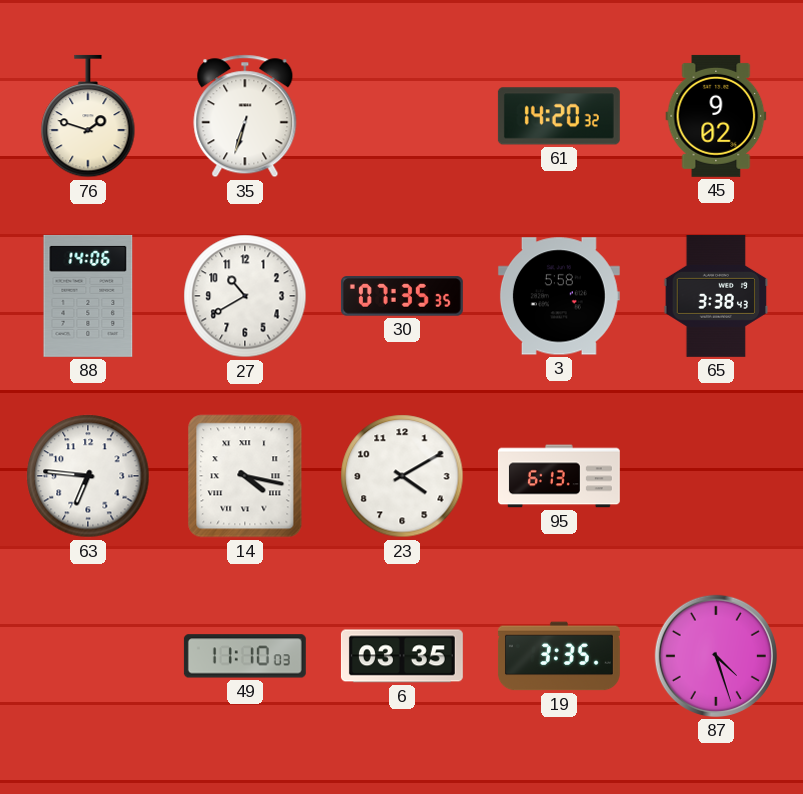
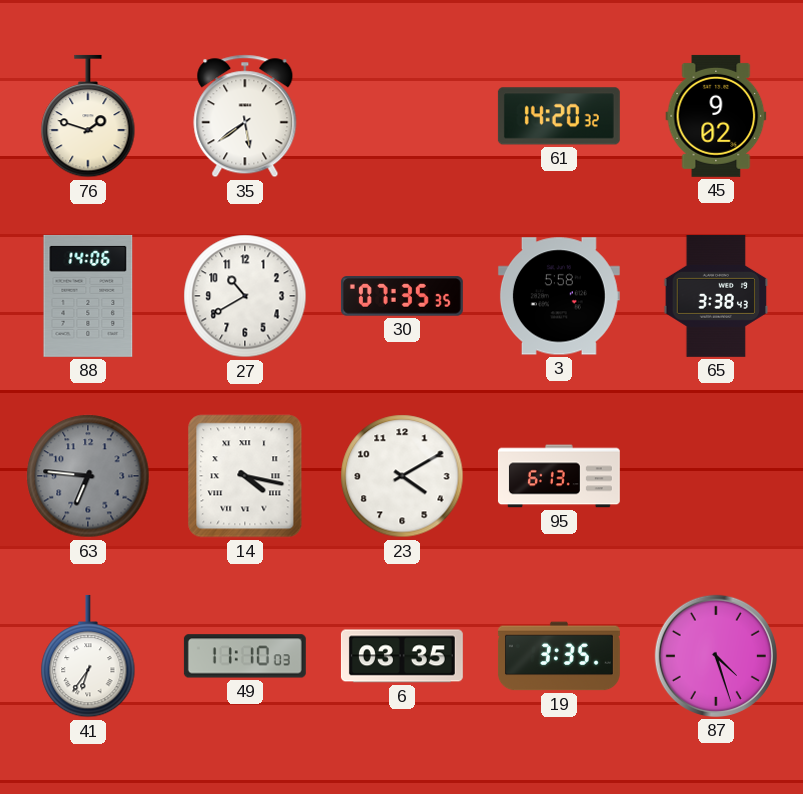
35: 6:33 -> 5:39 (245, 116)
63 dial: white -> grey (88, 476)
41: none -> 6:36 (88, 656)
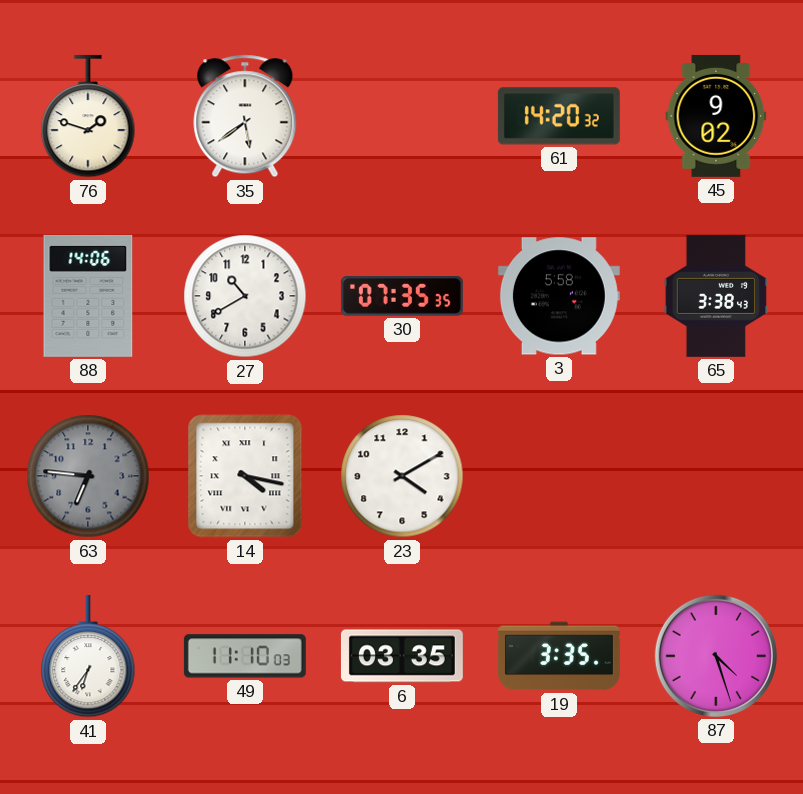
95: 6:13 -> none (559, 476)
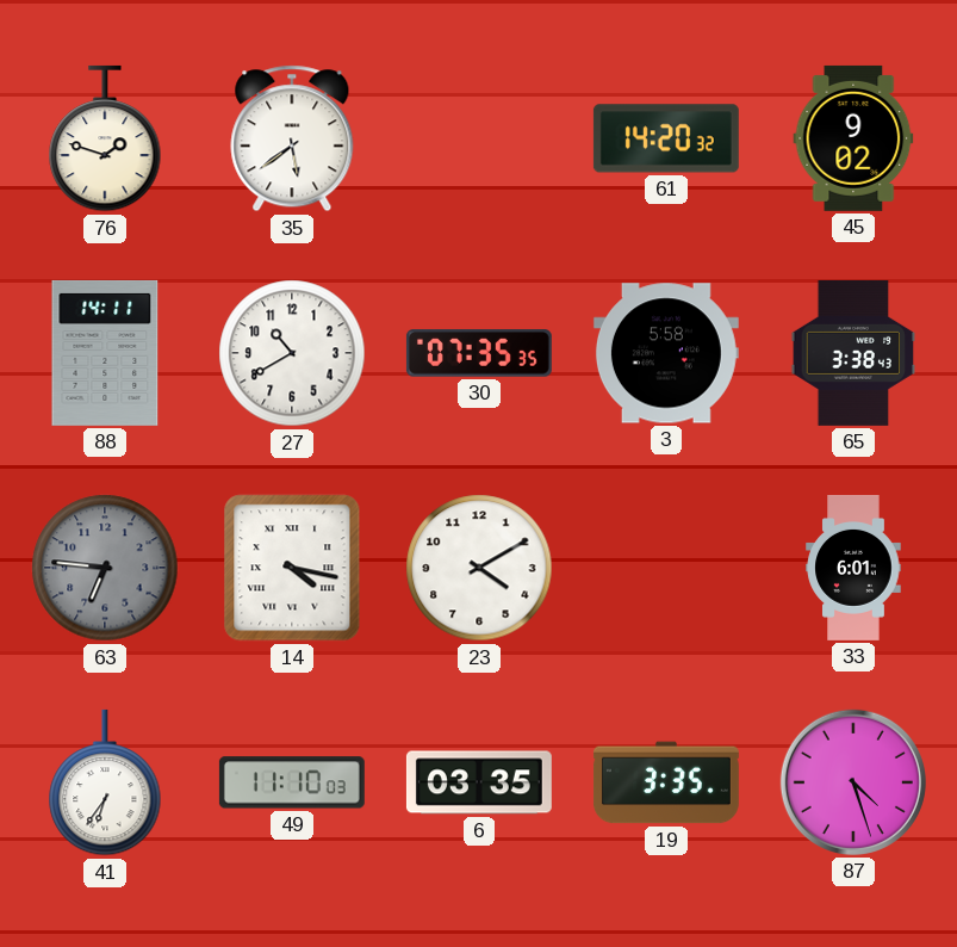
88: 14:06 -> 14:11 (105, 353)
33: none -> 6:01 (853, 569)
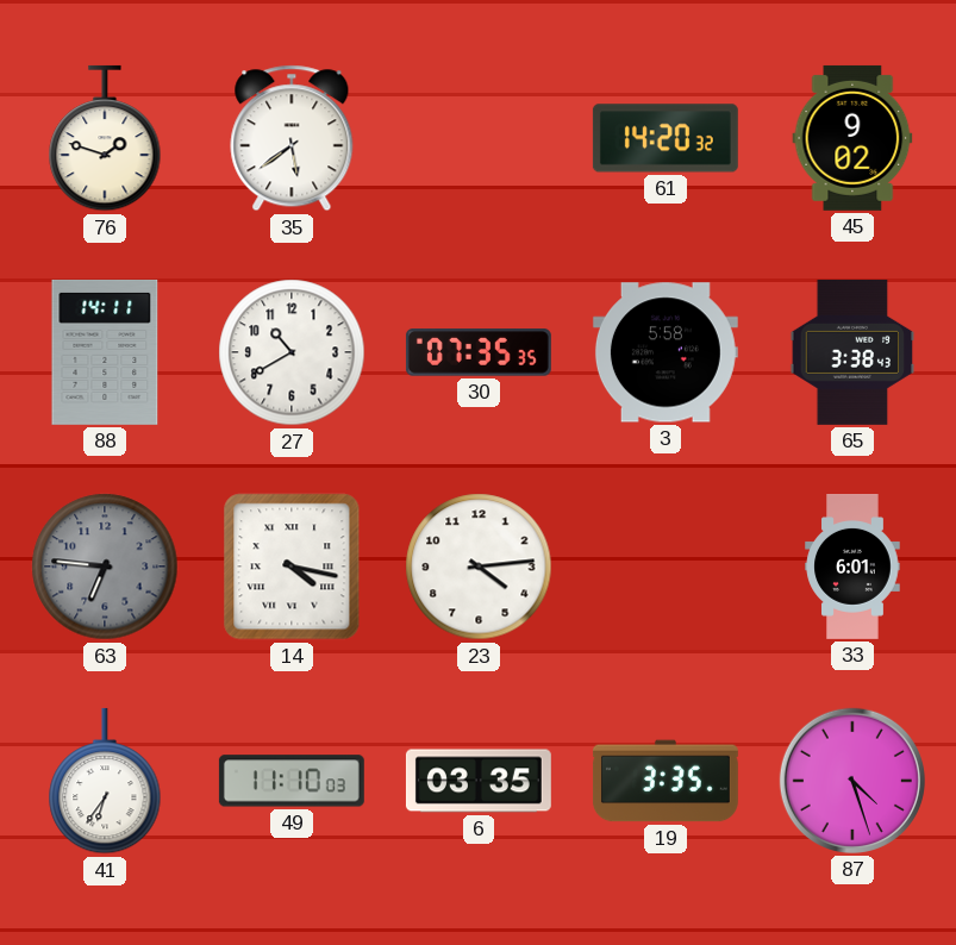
23: 4:10 -> 4:14 (479, 567)
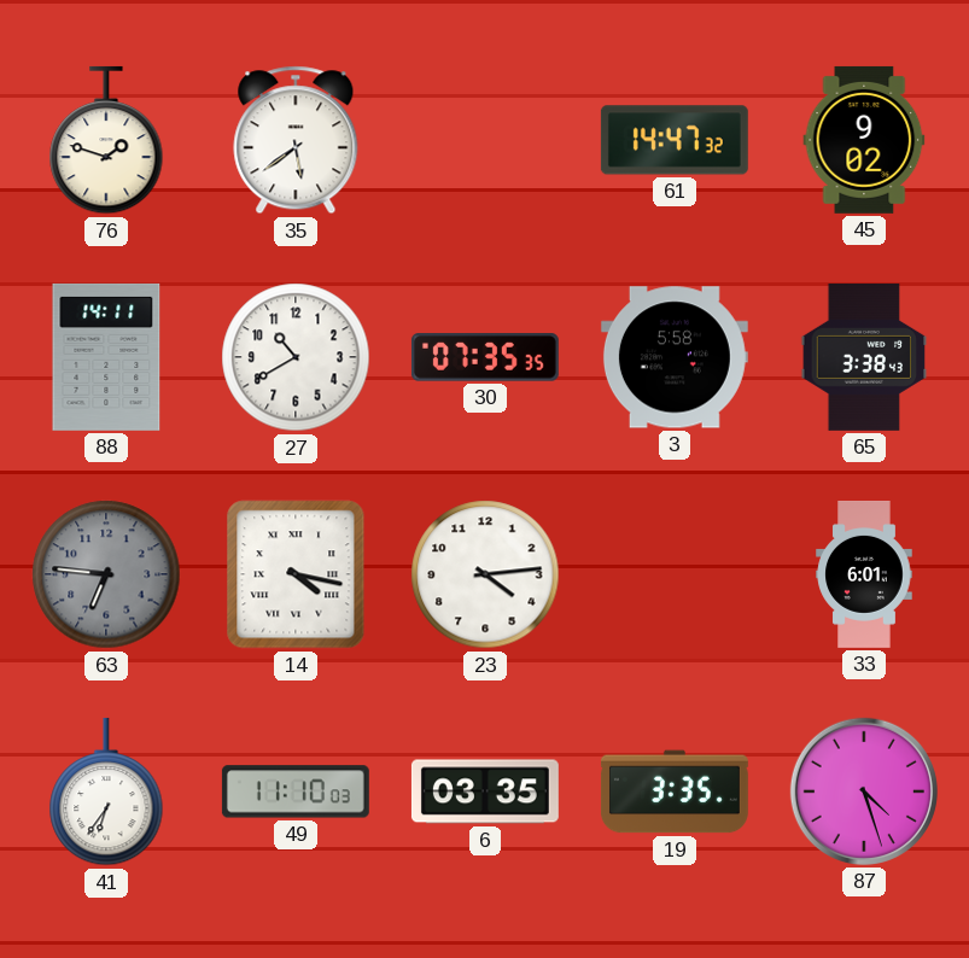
61: 14:20 -> 14:47 (675, 140)
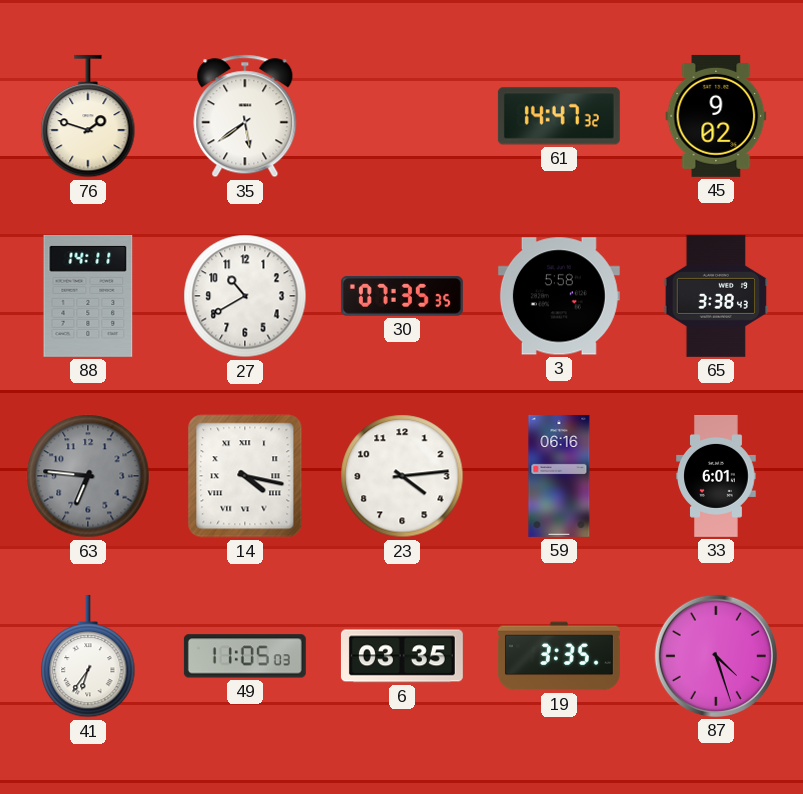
59: none -> 06:16 (559, 476)
49: 11:10 -> 11:05 (245, 656)
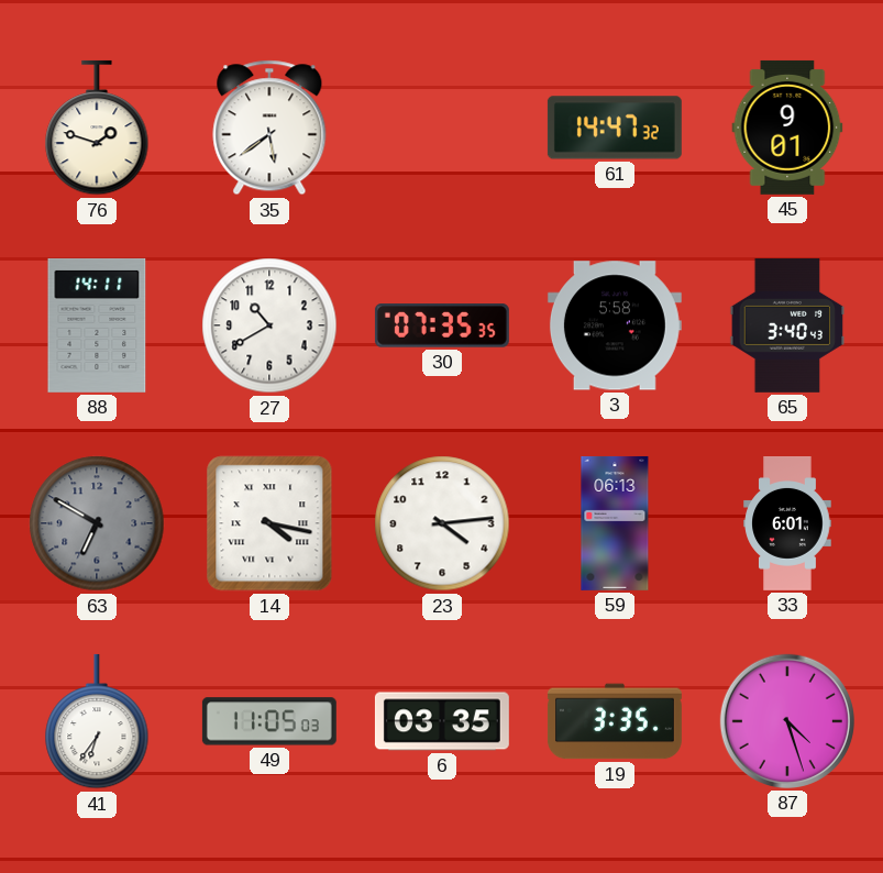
45: 9:02 -> 9:01 (787, 128)
65: 3:38 -> 3:40 (787, 325)
63: 6:46 -> 6:50 (97, 523)
59: 06:16 -> 06:13 (615, 523)
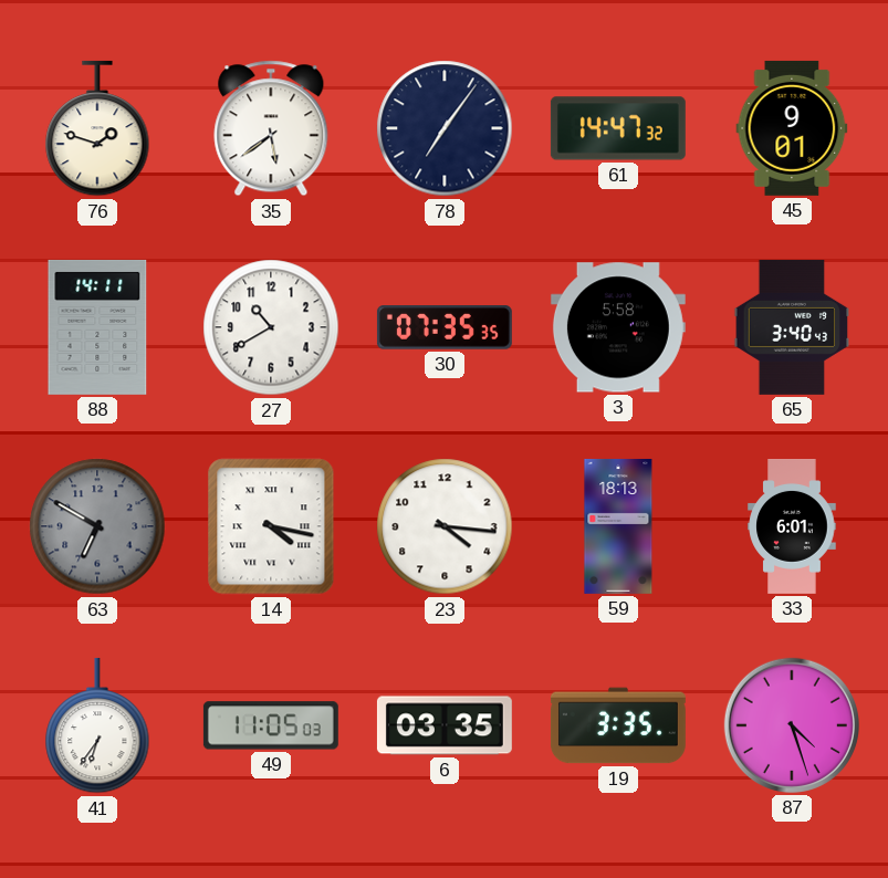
78: none -> 7:06 (445, 128)
23: 4:14 -> 4:16 (445, 526)
59: 06:13 -> 18:13 (618, 526)
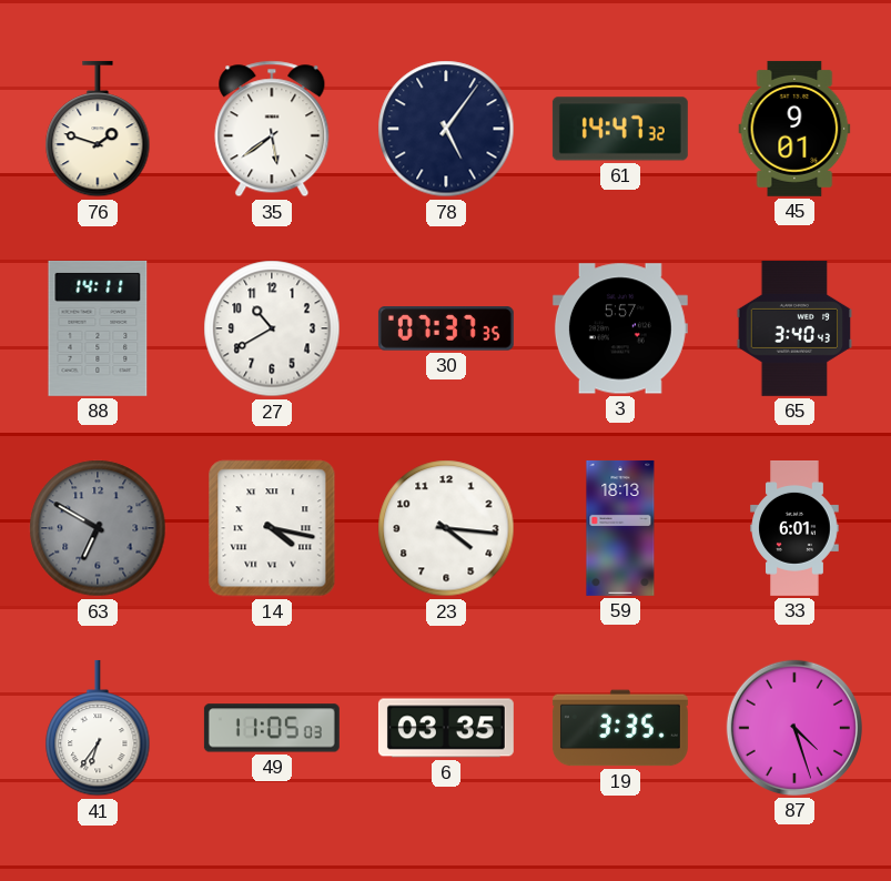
78: 7:06 -> 5:06 (446, 129)
30: 07:35 -> 07:37 (446, 328)
3: 5:58 -> 5:57 (620, 328)
